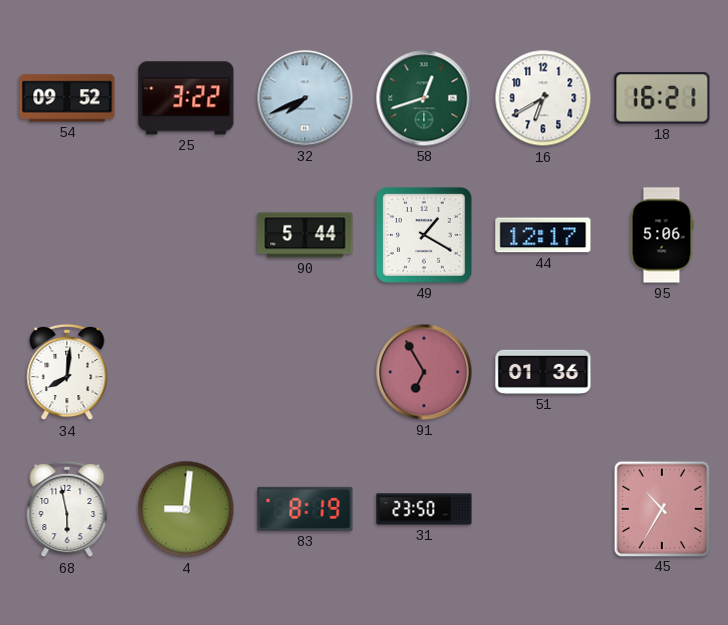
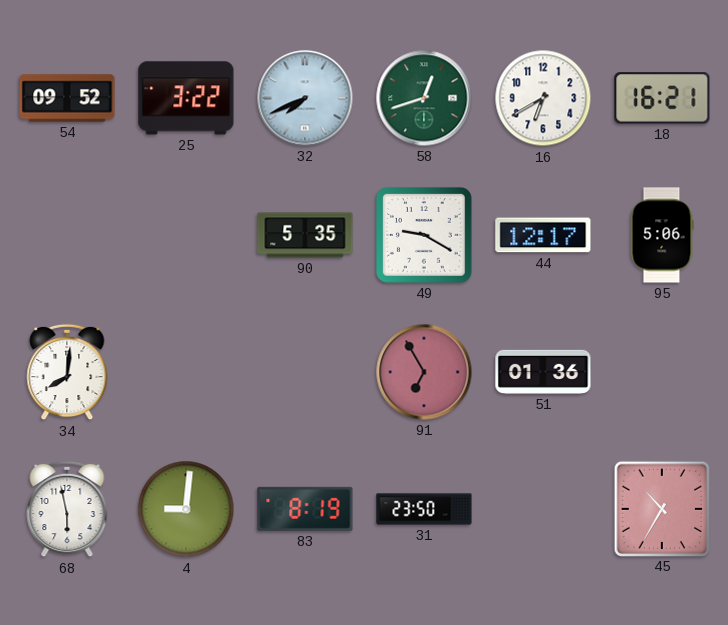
90: 5:44 -> 5:35 (305, 235)
49: 1:20 -> 9:20 (425, 236)
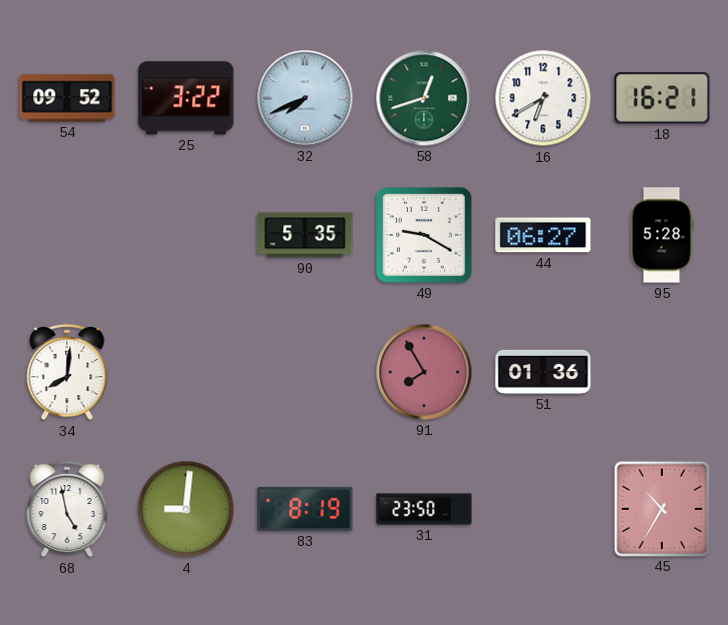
44: 12:17 -> 06:27 (543, 235)
95: 5:06 -> 5:28 (662, 235)
91: 6:55 -> 7:55 (424, 372)
68: 5:58 -> 4:58 (67, 509)
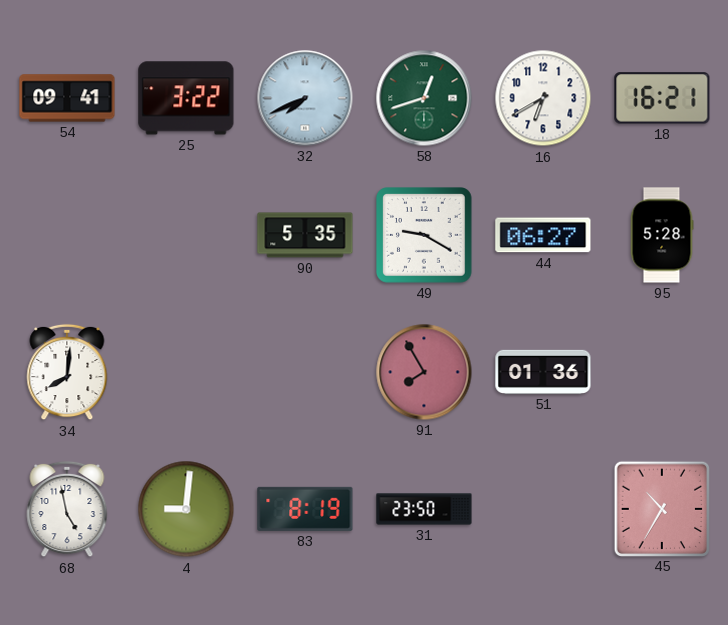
54: 09:52 -> 09:41 (67, 98)
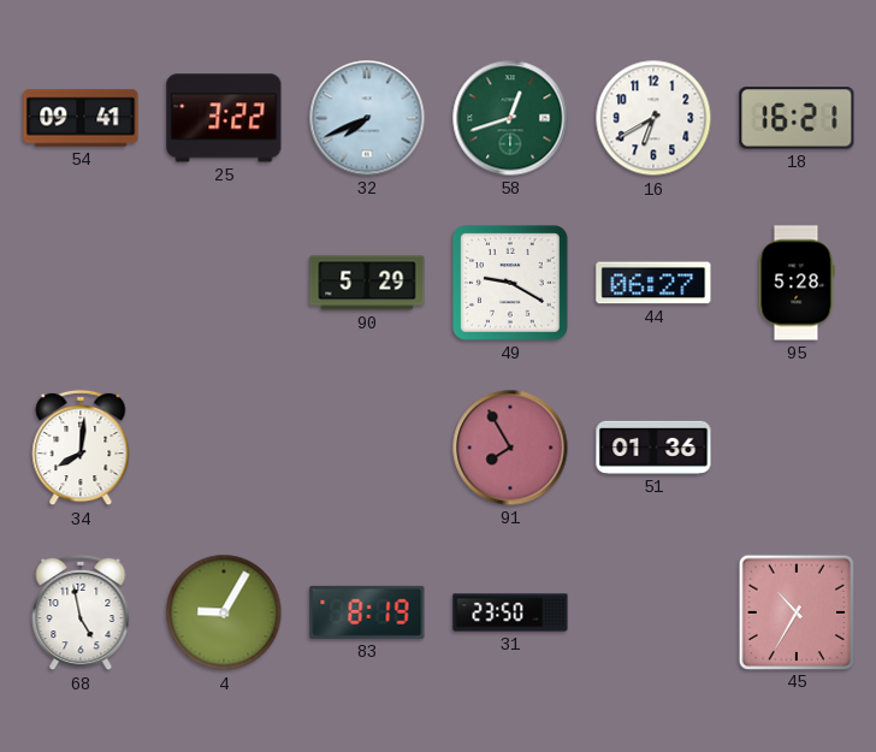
90: 5:35 -> 5:29 (367, 283)
4: 9:01 -> 9:05 (224, 612)
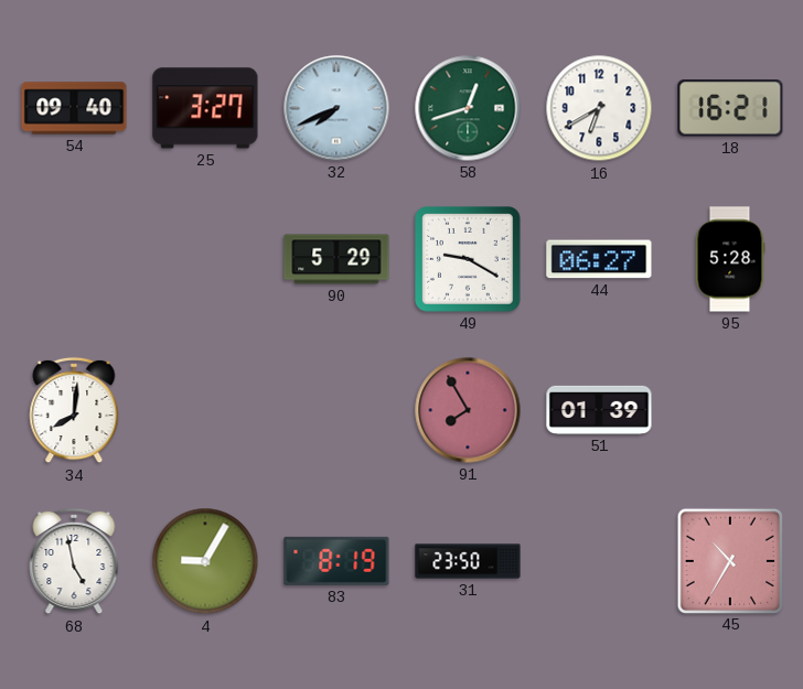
54: 09:41 -> 09:40 (74, 108)
25: 3:22 -> 3:27 (205, 108)
51: 01:36 -> 01:39 (599, 410)
